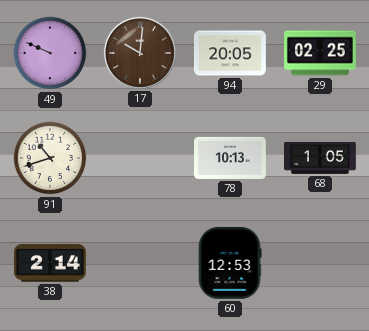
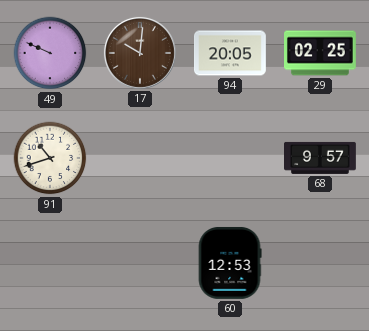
78: 10:13 -> none (231, 158)
68: 1:05 -> 9:57 (321, 158)
38: 2:14 -> none (50, 263)
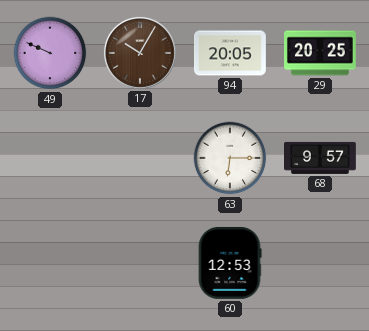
17: 10:01 -> 10:05 (140, 53)
29: 02:25 -> 20:25 (321, 53)
91: 10:42 -> none (50, 158)
63: none -> 6:15 (230, 158)
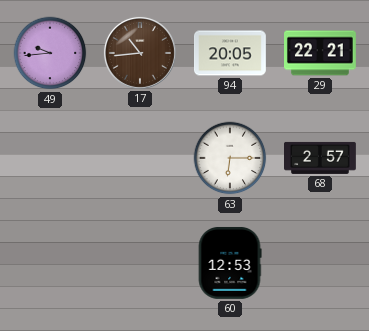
49: 9:49 -> 9:44 (50, 53)
17: 10:05 -> 10:44 (140, 53)
29: 20:25 -> 22:21 (321, 53)
68: 9:57 -> 2:57 (321, 158)
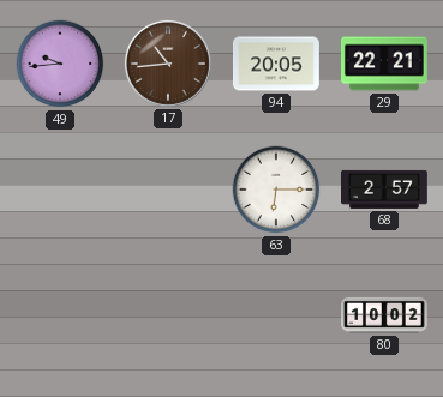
60: 12:53 -> none (230, 263)
80: none -> 10:02 (385, 315)
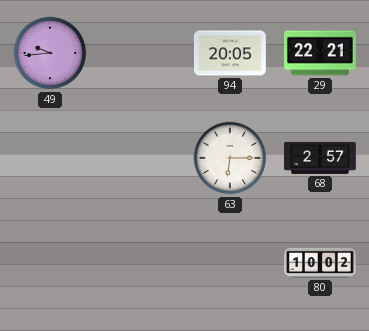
17: 10:44 -> none (168, 64)
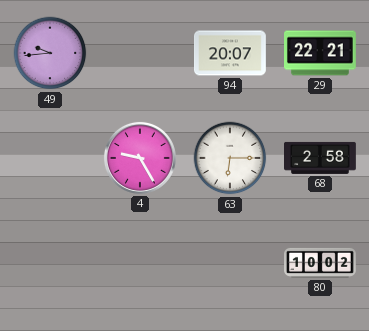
94: 20:05 -> 20:07 (231, 53)
4: none -> 9:25 (140, 158)
68: 2:57 -> 2:58 (321, 158)
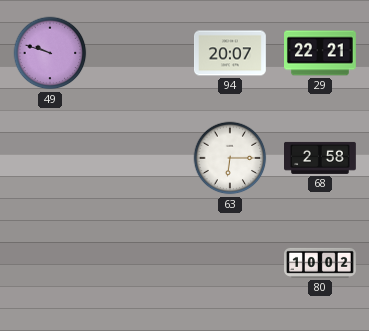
49: 9:44 -> 9:48 (50, 53)
4: 9:25 -> none (140, 158)
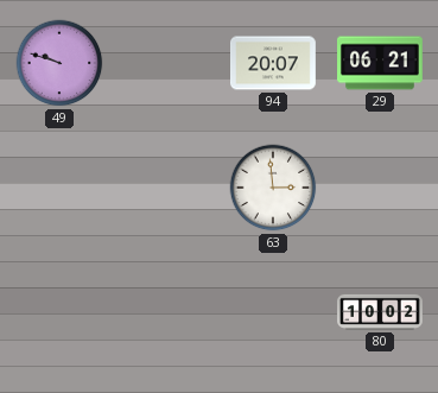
29: 22:21 -> 06:21 (381, 63)
63: 6:15 -> 2:59 (273, 188)
68: 2:58 -> none (321, 158)
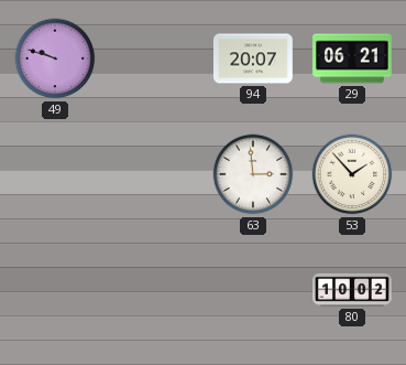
53: none -> 1:53 (352, 174)
